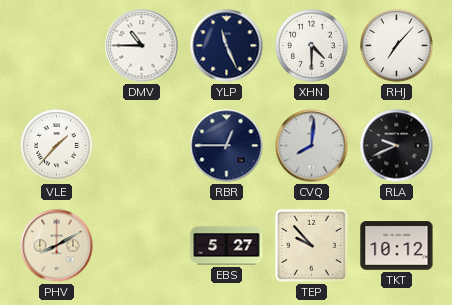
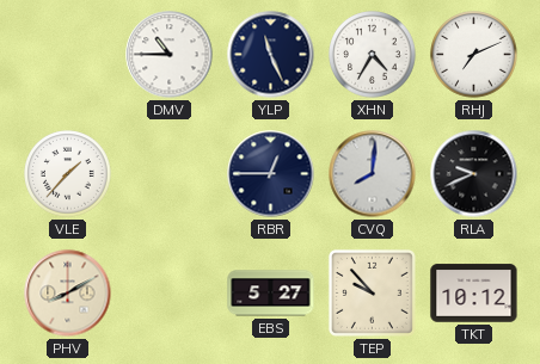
XHN: 4:30 -> 4:35 (373, 55)
RHJ: 7:07 -> 7:11 (474, 55)
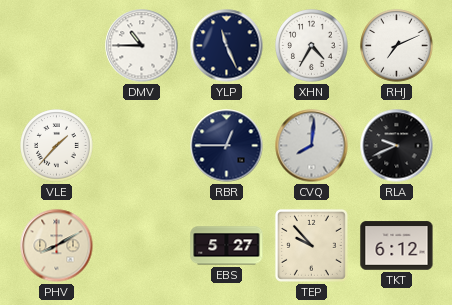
TKT: 10:12 -> 6:12 (397, 246)
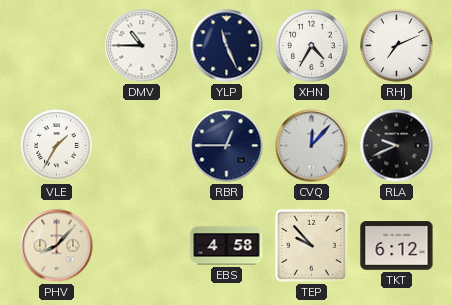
VLE: 1:37 -> 1:35 (57, 146)
CVQ: 8:01 -> 12:07 (312, 146)
PHV: 8:10 -> 8:07 (57, 246)
EBS: 5:27 -> 4:58 (227, 246)
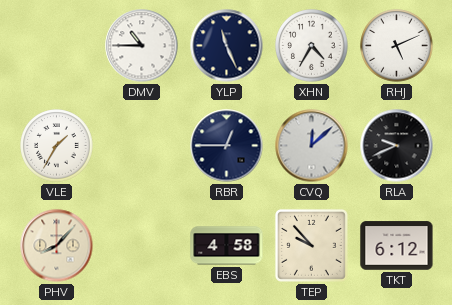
RHJ: 7:11 -> 5:11 (397, 46)
CVQ: 12:07 -> 12:08 (312, 146)
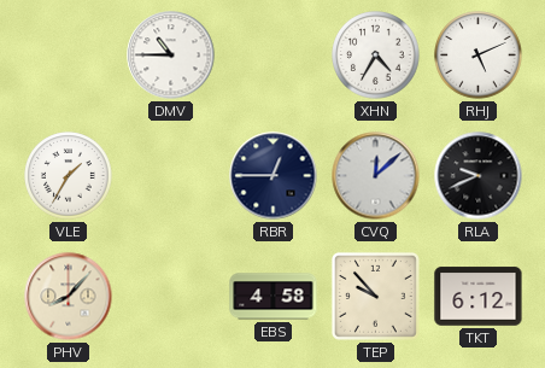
YLP: 11:26 -> none (227, 46)
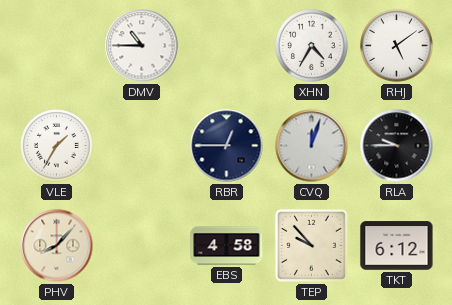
RHJ: 5:11 -> 5:09 (397, 46)
CVQ: 12:08 -> 12:03 (312, 146)
RLA: 9:41 -> 9:45 (397, 146)
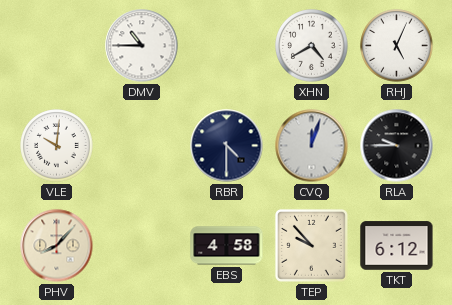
XHN: 4:35 -> 4:40 (312, 46)
RHJ: 5:09 -> 5:04 (397, 46)
VLE: 1:35 -> 10:01 (57, 146)
RBR: 12:45 -> 4:30 (227, 146)
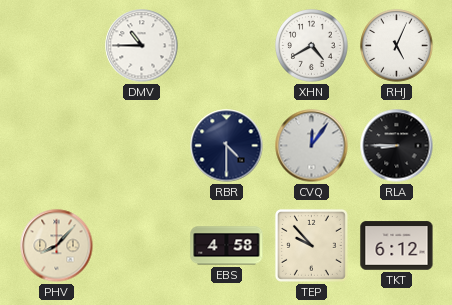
VLE: 10:01 -> none (57, 146)
CVQ: 12:03 -> 12:06 (312, 146)
RLA: 9:45 -> 8:45 (397, 146)
